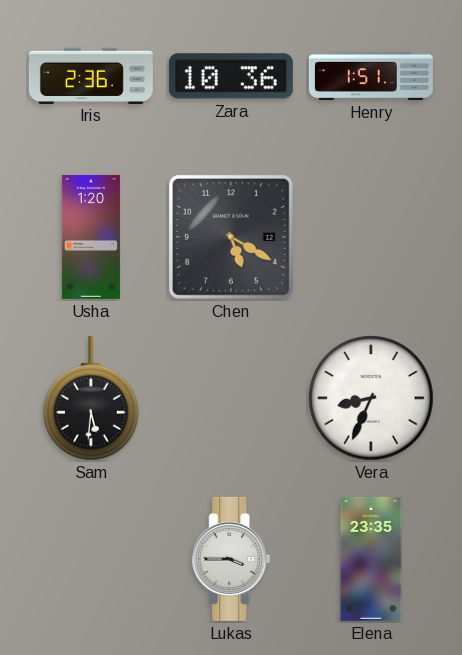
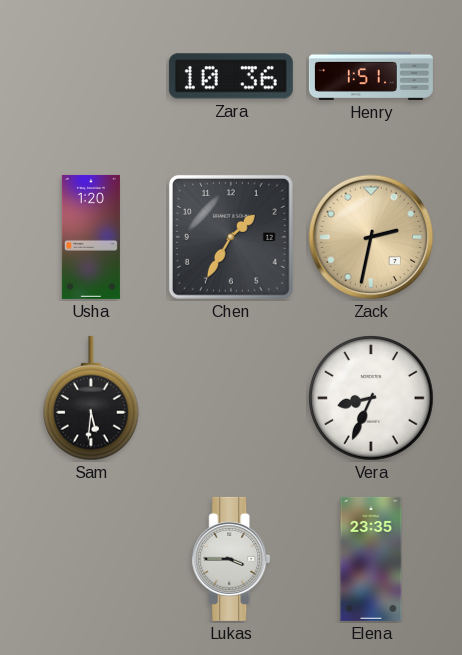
Iris: 2:36 -> none (91, 75)
Chen: 5:20 -> 1:35 (231, 237)
Zack: none -> 2:32 (371, 237)
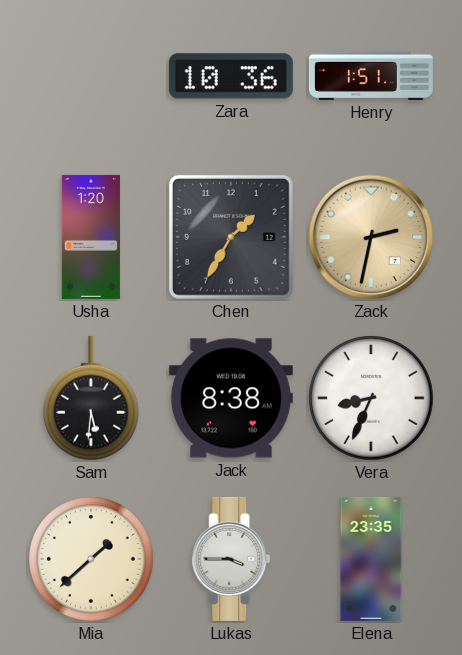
Jack: none -> 8:38 (231, 398)
Mia: none -> 1:38 (91, 559)
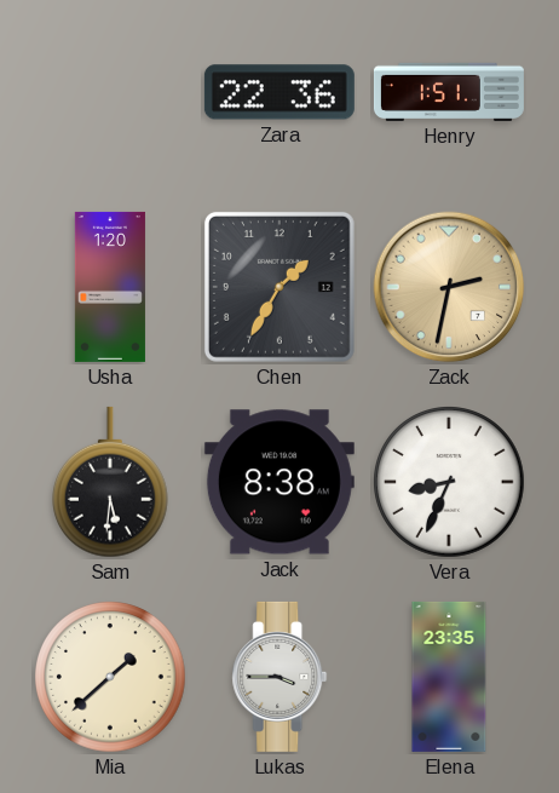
Zara: 10:36 -> 22:36 (279, 92)
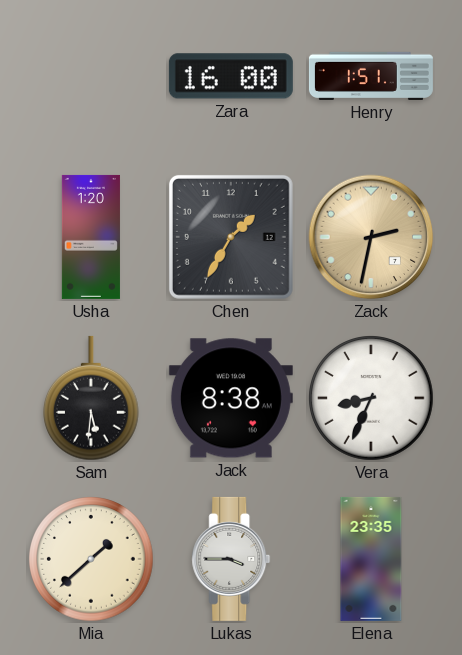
Zara: 22:36 -> 16:00 (231, 76)
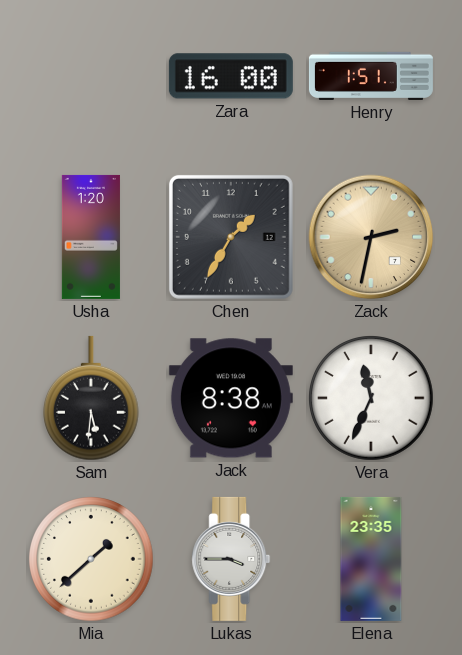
Vera: 8:34 -> 11:34 (371, 398)
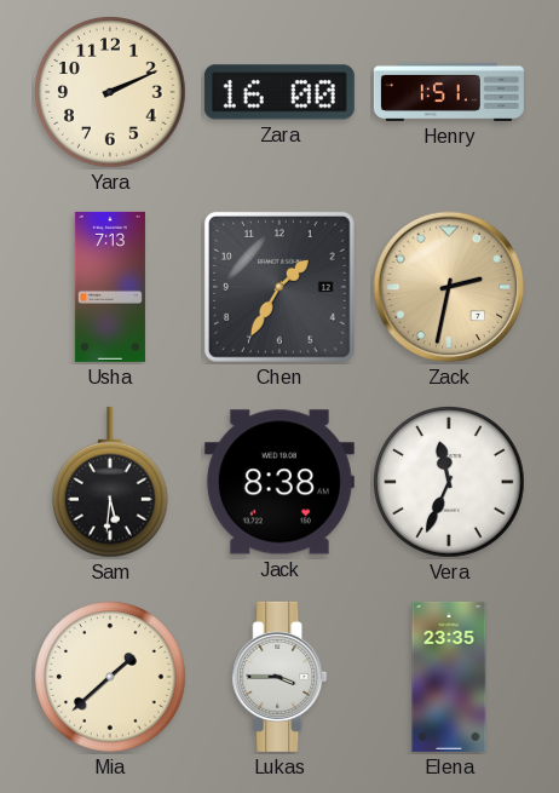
Yara: none -> 2:11 (110, 92)
Usha: 1:20 -> 7:13 (110, 287)
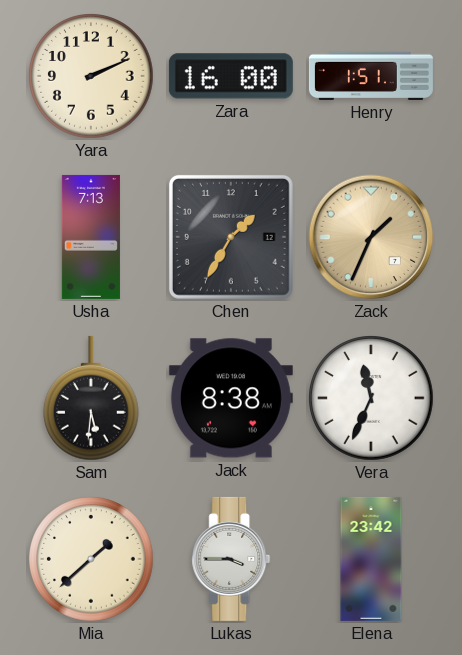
Zack: 2:32 -> 1:34 (371, 237)
Elena: 23:35 -> 23:42 (371, 559)
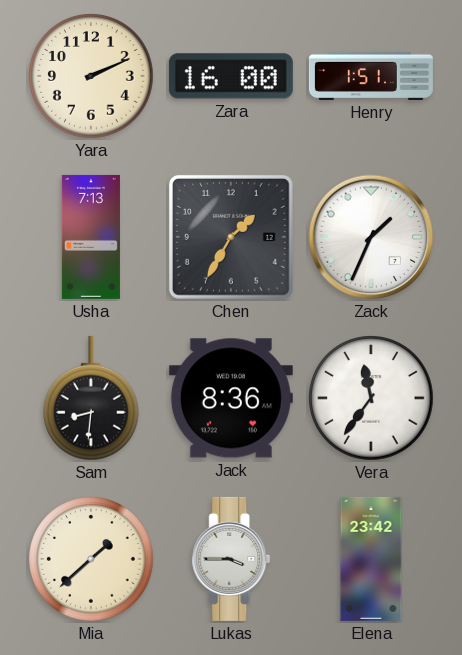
Zack dial: champagne -> white (371, 237)
Sam: 5:31 -> 8:31 (92, 398)
Jack: 8:38 -> 8:36 (231, 398)
Vera: 11:34 -> 11:36 (371, 398)
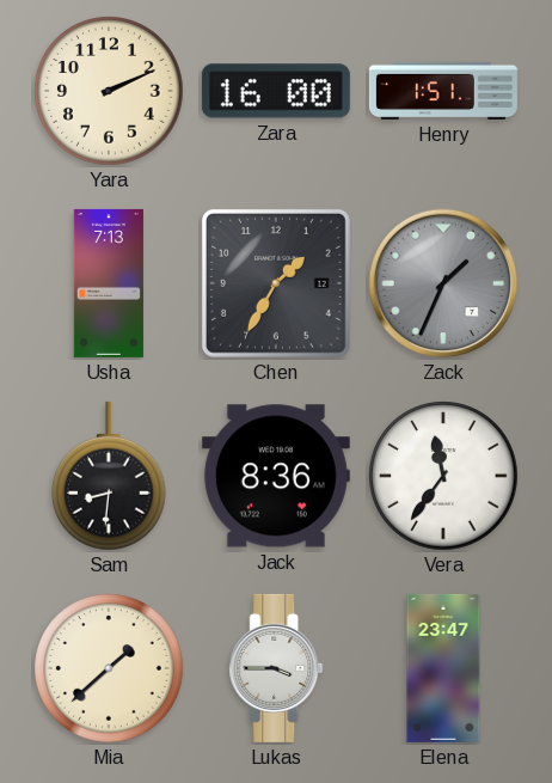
Zack dial: white -> grey (443, 283)
Elena: 23:42 -> 23:47 (443, 668)
